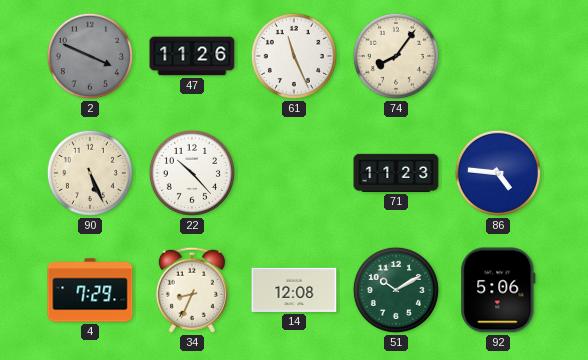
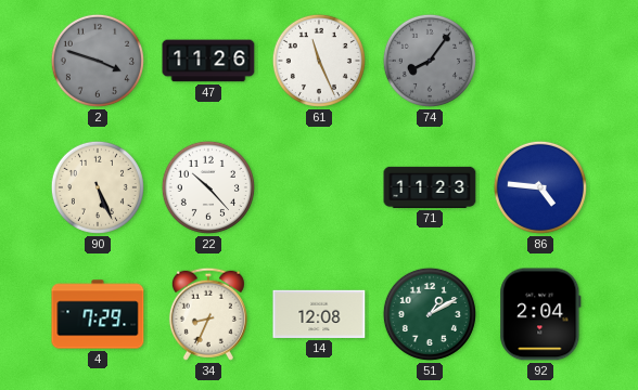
2: 3:49 -> 3:48 (98, 61)
74 dial: cream -> grey (430, 61)
51: 10:10 -> 1:10 (430, 314)
92: 5:06 -> 2:04 (540, 314)
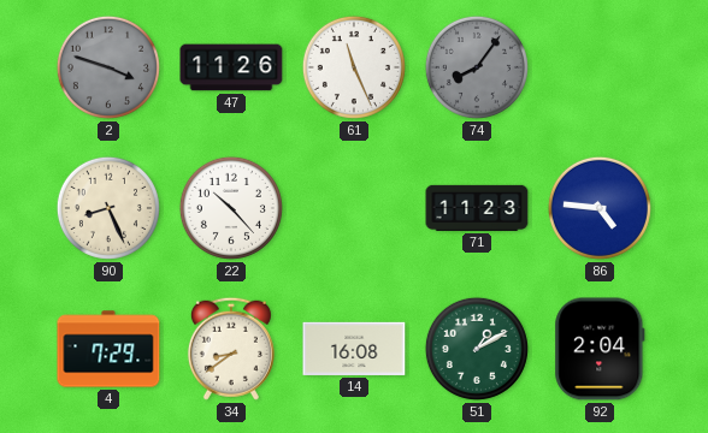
90: 5:26 -> 8:26 (108, 208)
34: 8:34 -> 8:39 (231, 349)
14: 12:08 -> 16:08 (354, 349)
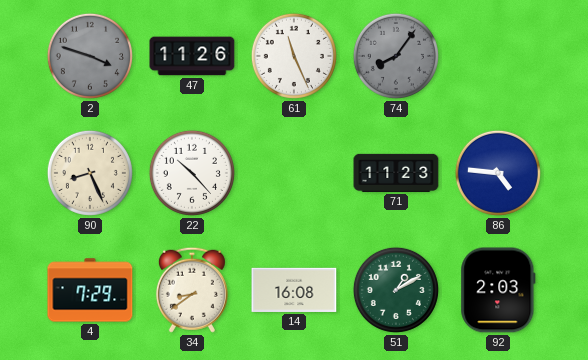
92: 2:04 -> 2:03 (498, 290)
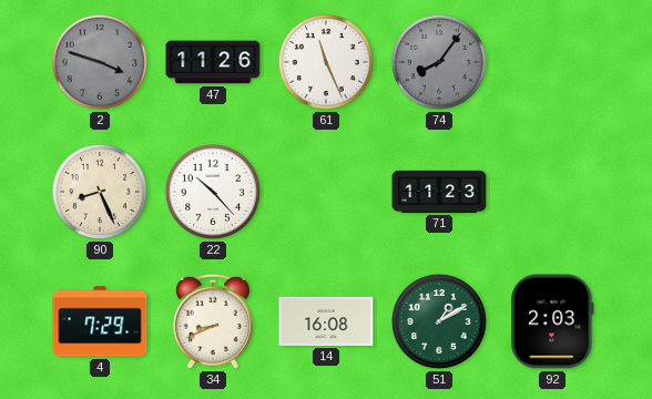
86: 4:46 -> none (498, 173)
34: 8:39 -> 8:41 (213, 321)
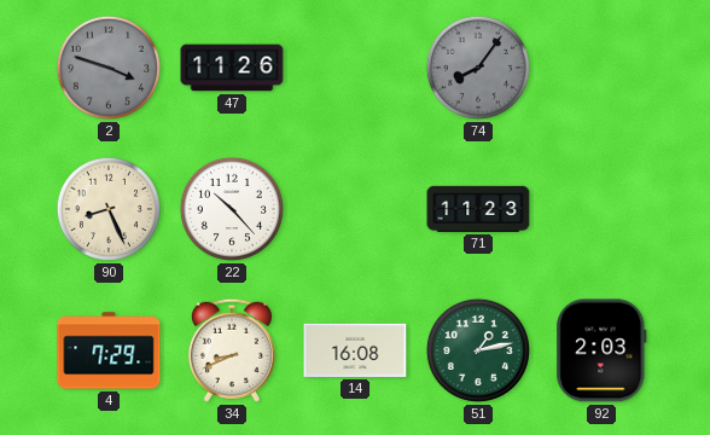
61: 11:26 -> none (326, 62)
51: 1:10 -> 1:13 (478, 350)
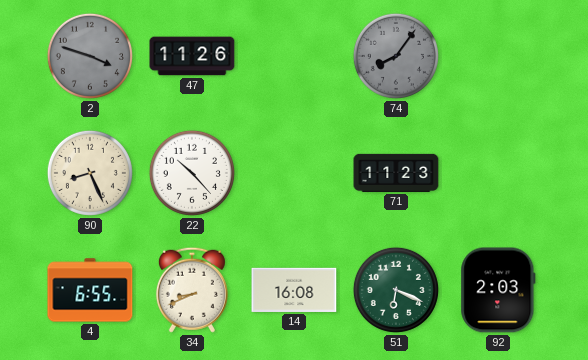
4: 7:29 -> 6:55 (90, 290)
51: 1:13 -> 6:19 (396, 290)
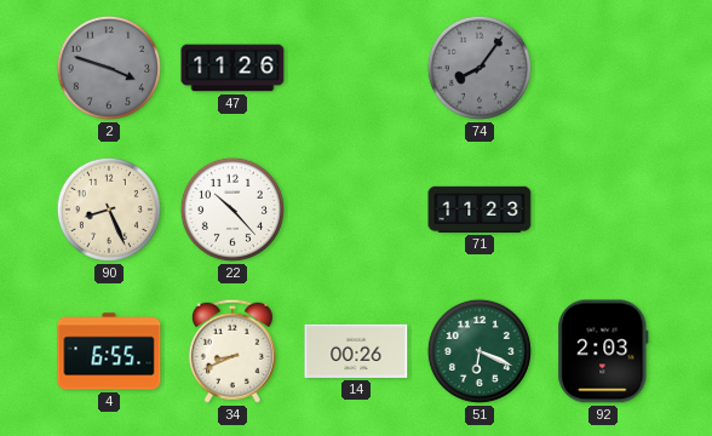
14: 16:08 -> 00:26 (356, 351)
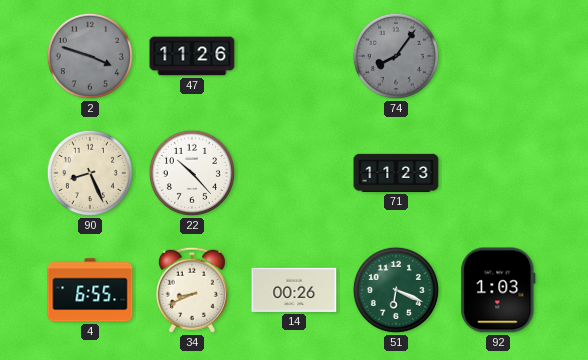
92: 2:03 -> 1:03 (498, 290)
